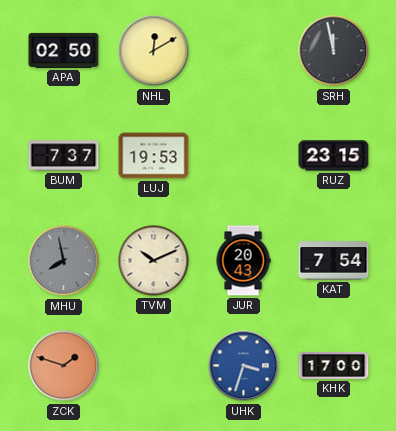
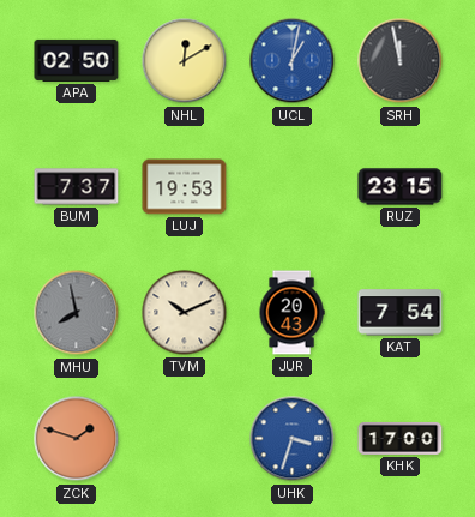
UCL: none -> 1:02 (293, 61)
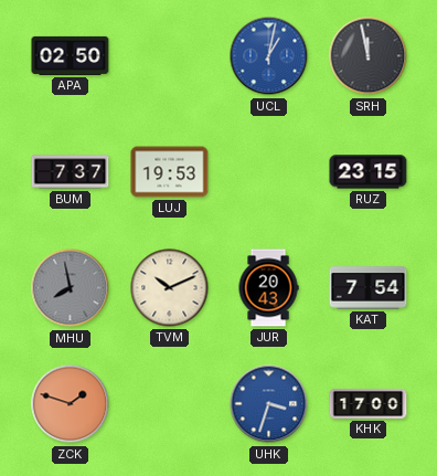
NHL: 12:10 -> none (185, 61)
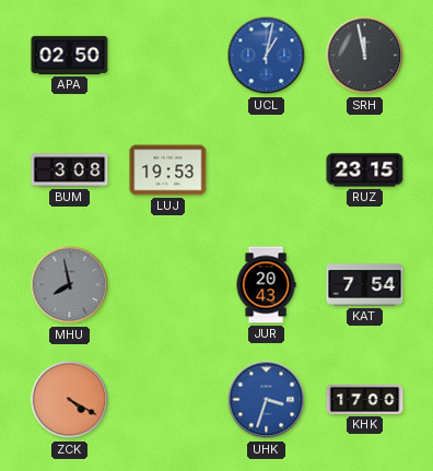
BUM: 7:37 -> 3:08 (70, 170)
TVM: 10:11 -> none (170, 288)
ZCK: 1:48 -> 4:20 (70, 400)
